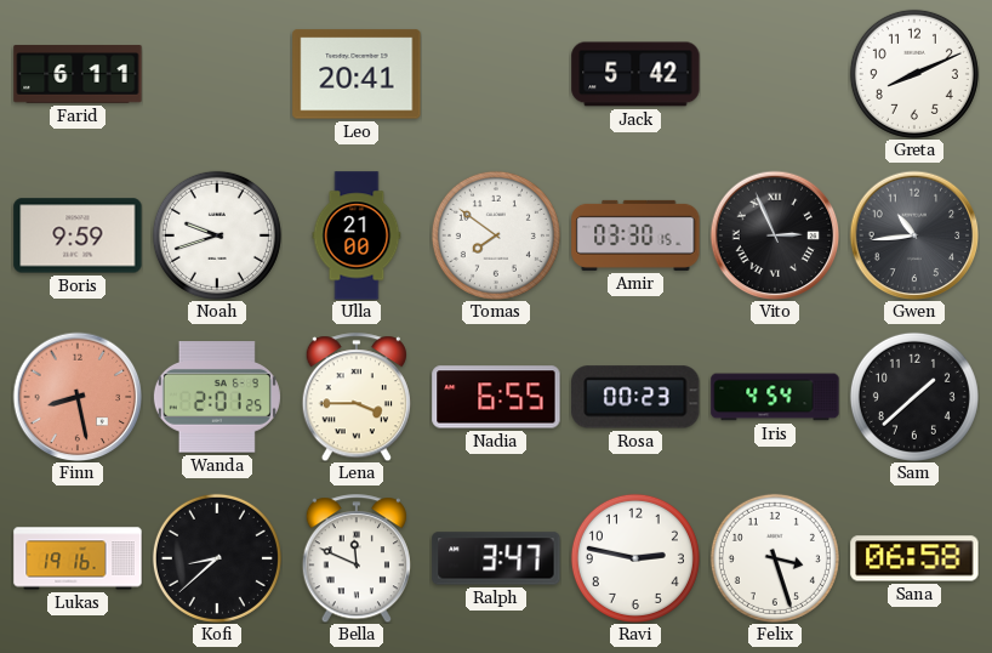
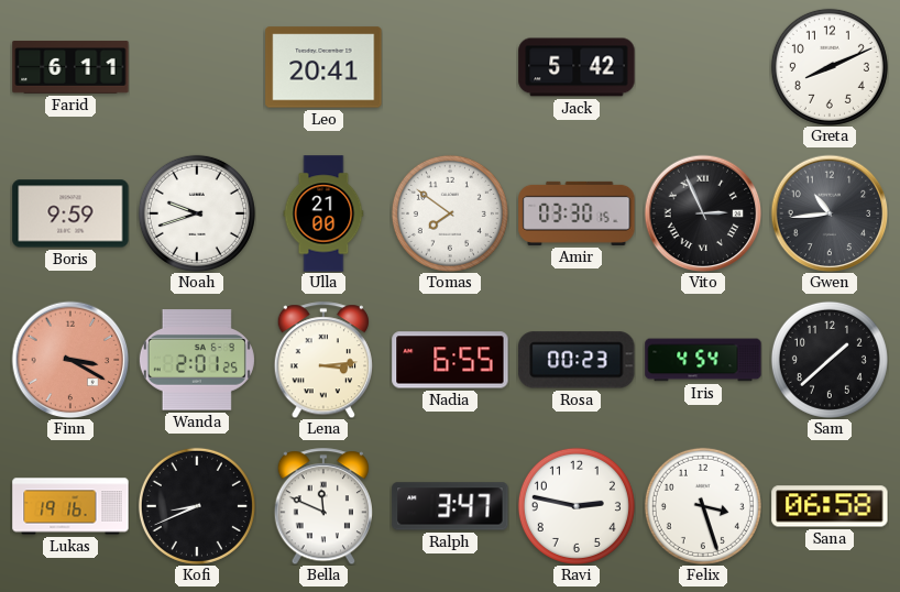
Finn: 8:28 -> 3:20 (70, 360)
Lena: 3:45 -> 3:14 (323, 360)
Kofi: 8:38 -> 8:41 (197, 506)
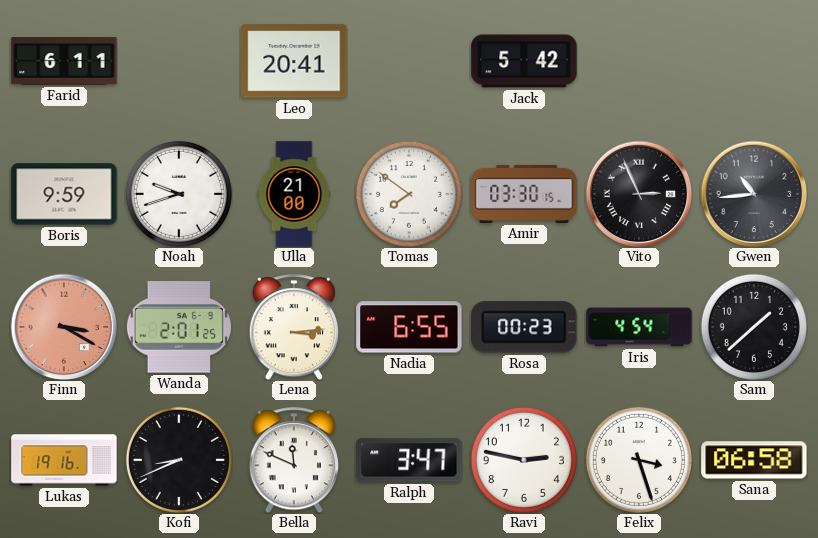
Greta: 8:11 -> none (830, 67)
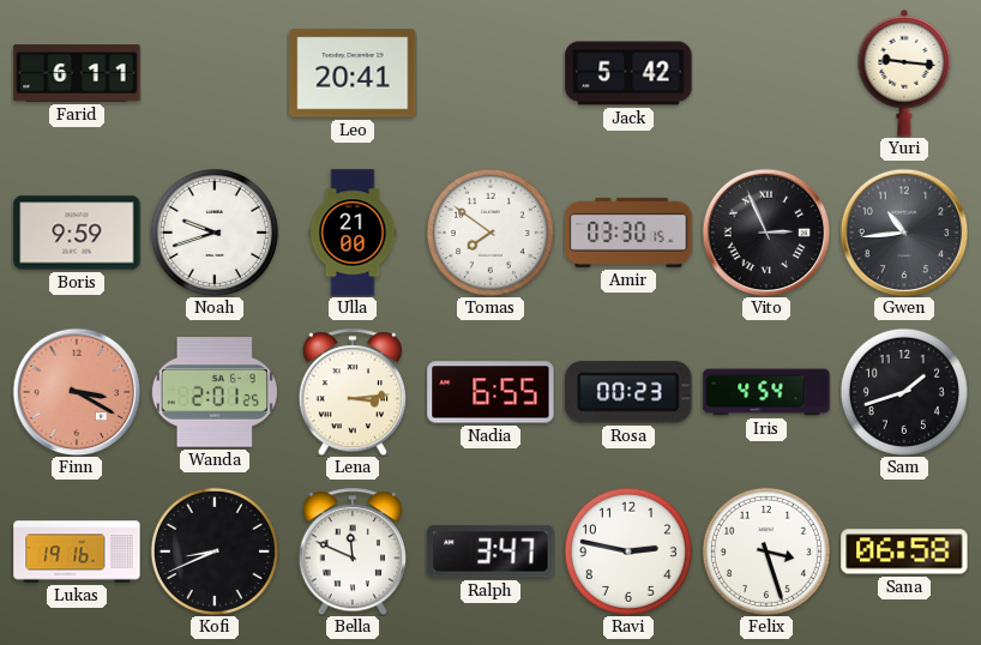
Yuri: none -> 9:16 (904, 73)
Sam: 1:38 -> 1:42 (904, 392)
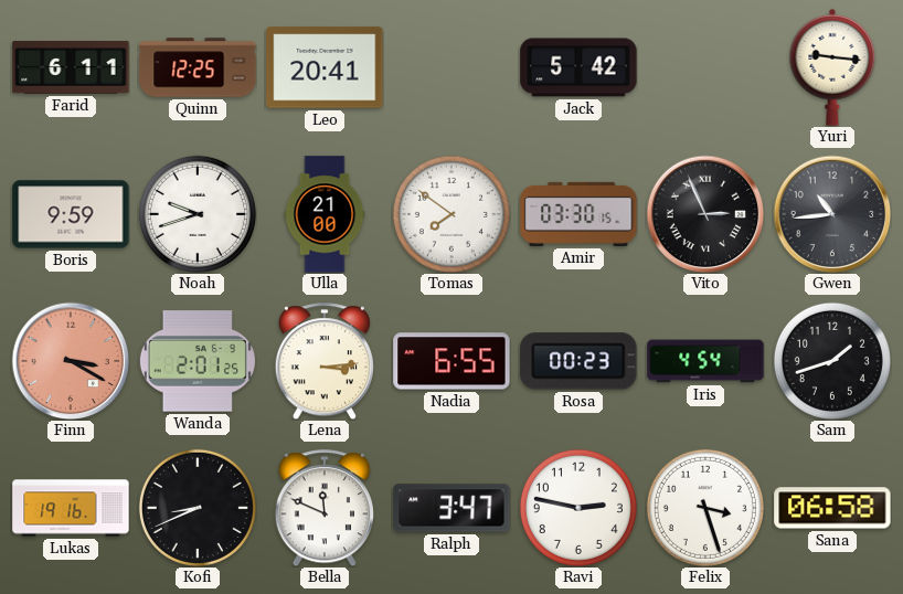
Quinn: none -> 12:25 (198, 67)
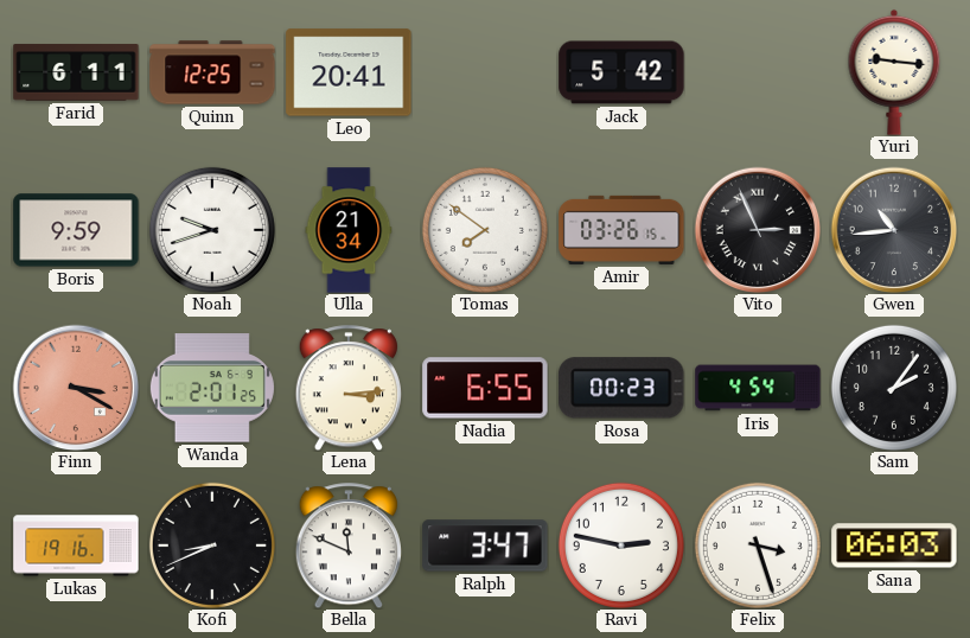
Ulla: 21:00 -> 21:34 (349, 230)
Amir: 03:30 -> 03:26 (621, 230)
Sam: 1:42 -> 2:06 (894, 388)
Sana: 06:58 -> 06:03 (894, 546)
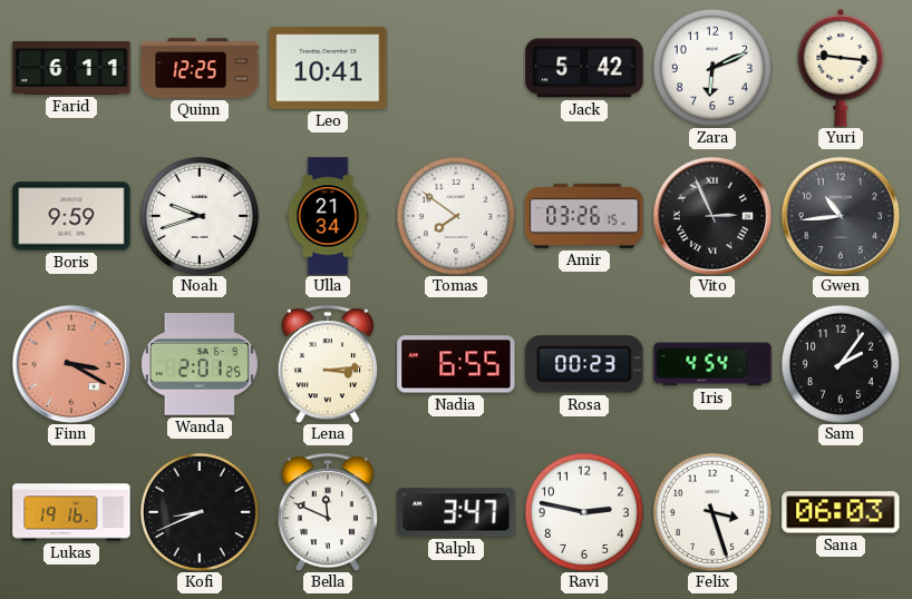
Leo: 20:41 -> 10:41 (328, 68)
Zara: none -> 6:11 (712, 68)
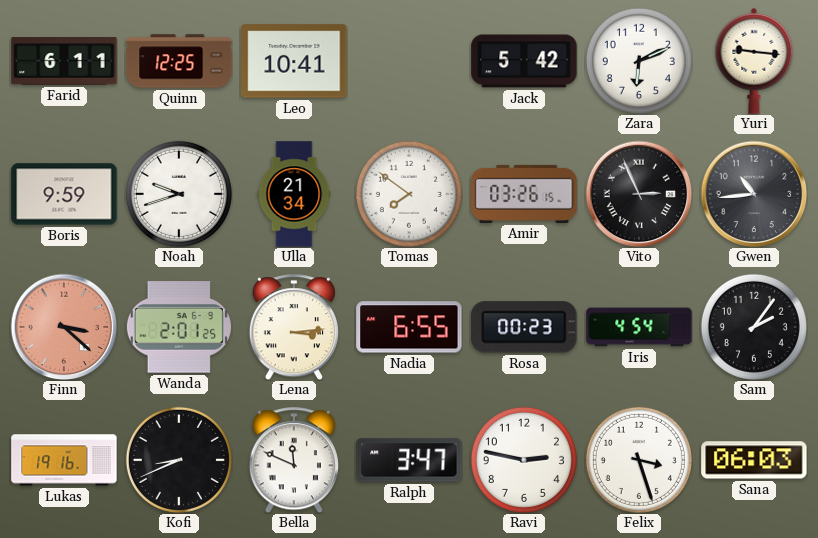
Finn: 3:20 -> 3:22 (64, 327)
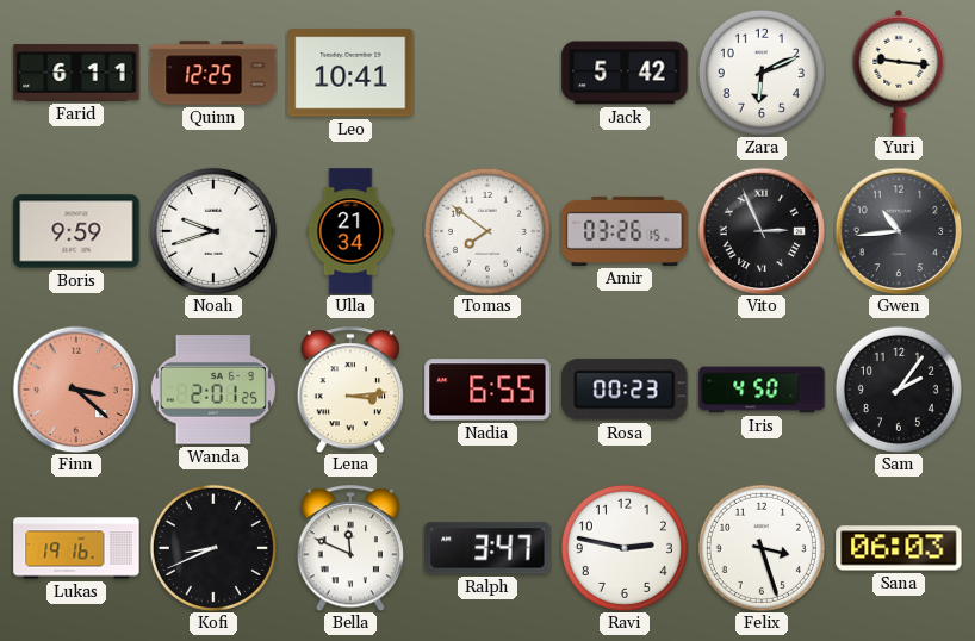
Iris: 4:54 -> 4:50 (762, 390)
